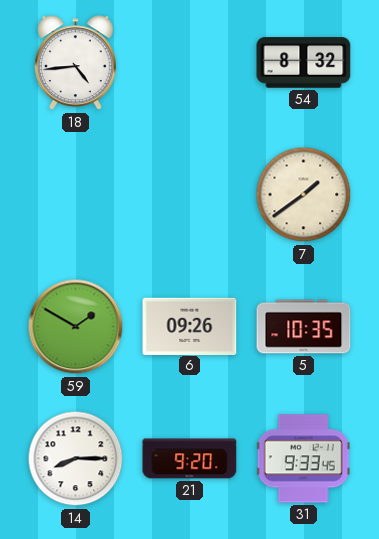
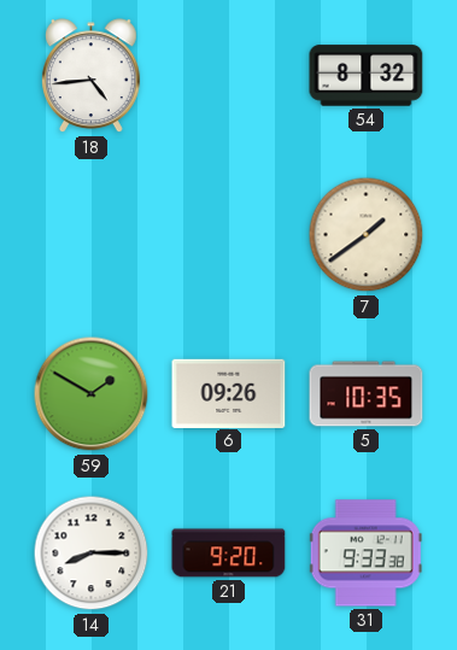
31: 9:33:45 -> 9:33:38 (365, 554)
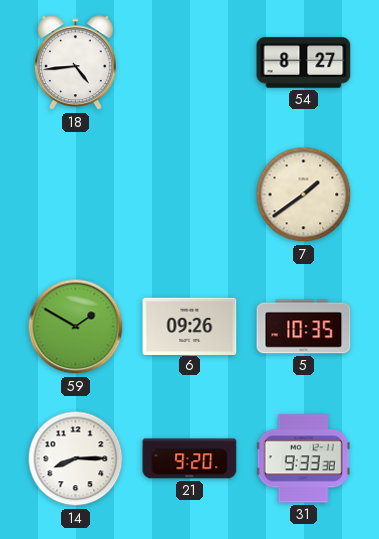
54: 8:32 -> 8:27 (304, 63)
